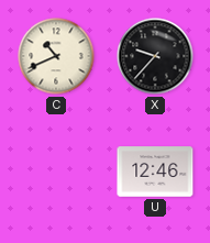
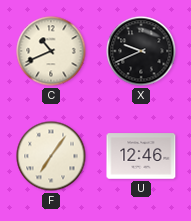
X: 9:37 -> 9:41 (141, 51)
F: none -> 7:06 (51, 156)
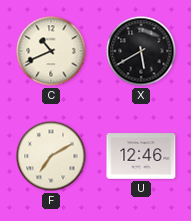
X: 9:41 -> 5:40 (141, 51)
F: 7:06 -> 7:10 (51, 156)
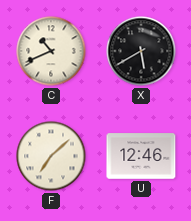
F: 7:10 -> 7:08 (51, 156)
